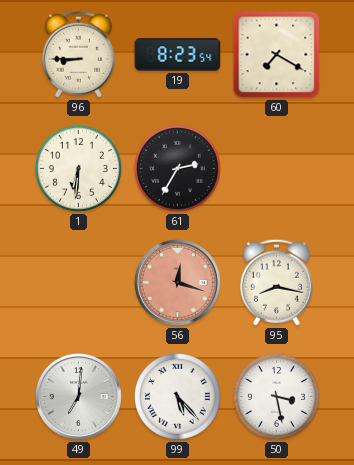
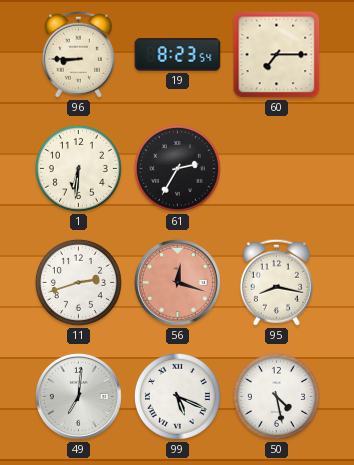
60: 7:20 -> 7:15 (277, 55)
11: none -> 2:42 (78, 282)
99: 5:23 -> 5:19 (177, 396)
50: 3:28 -> 4:28 (276, 396)
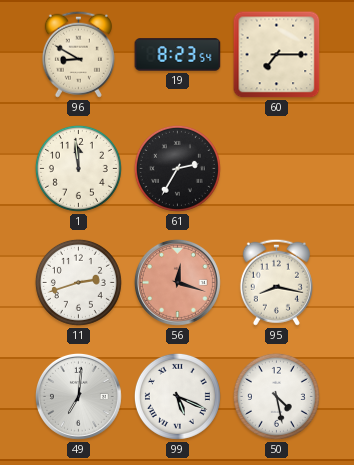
96: 8:45 -> 8:50 (78, 54)
1: 6:31 -> 11:59 (78, 168)
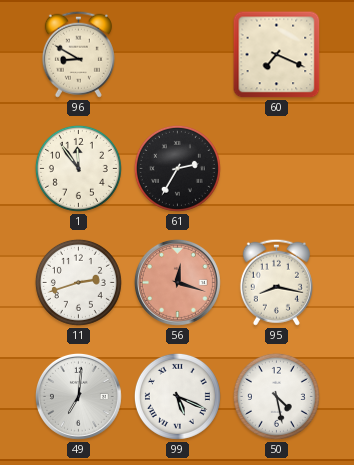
19: 8:23 -> none (178, 55)
60: 7:15 -> 7:19 (277, 55)
1: 11:59 -> 11:54 (78, 168)
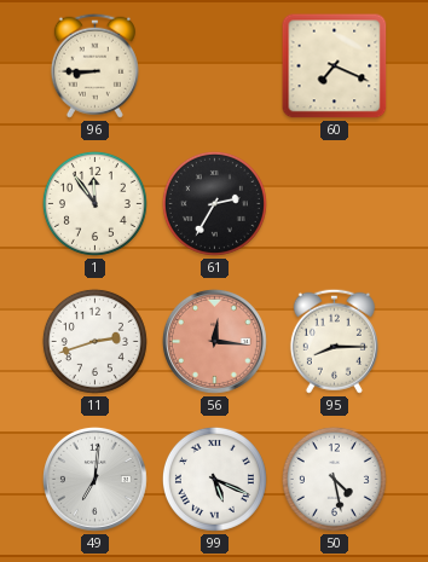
96: 8:50 -> 8:45 (94, 65)
56: 12:18 -> 12:16 (214, 341)
95: 8:17 -> 8:15 (334, 341)
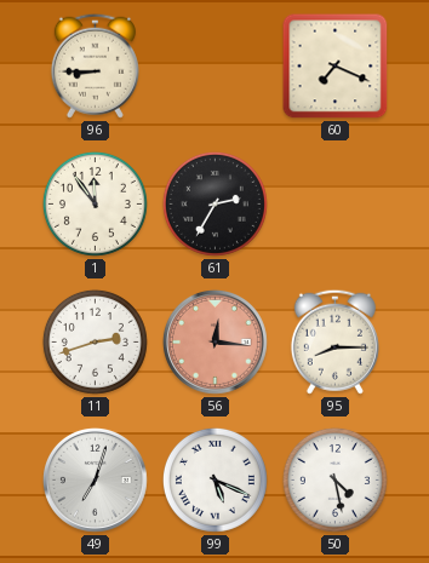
49: 7:01 -> 7:03 (95, 479)
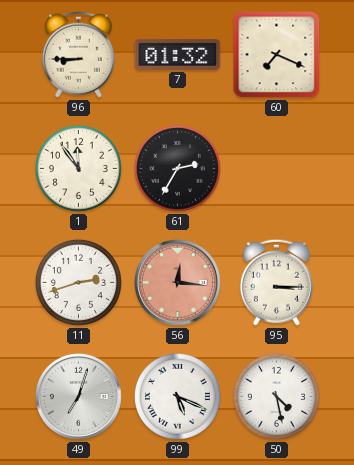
7: none -> 01:32 (178, 54)
95: 8:15 -> 3:15 (276, 282)
